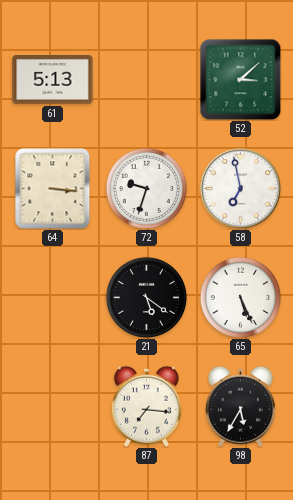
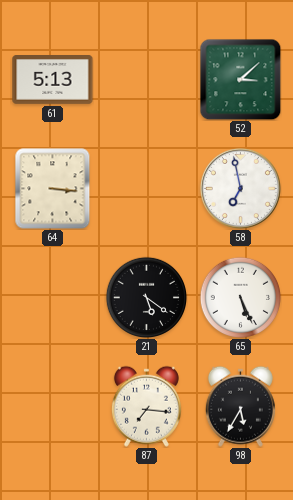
72: 9:33 -> none (146, 188)
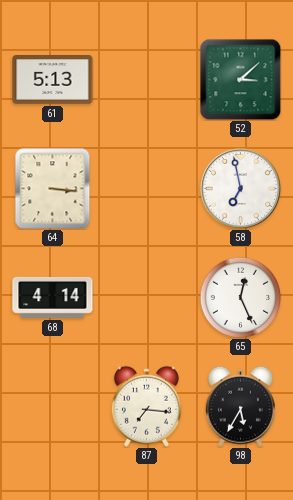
68: none -> 4:14 (53, 297)
21: 5:21 -> none (146, 297)
65: 5:26 -> 12:26 (240, 297)
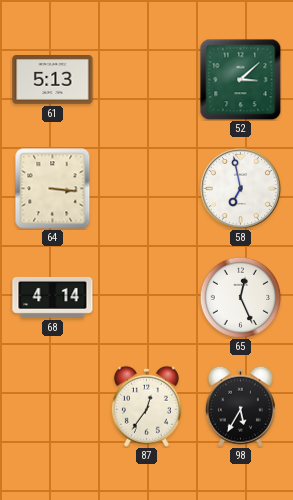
87: 7:16 -> 12:36 (146, 406)
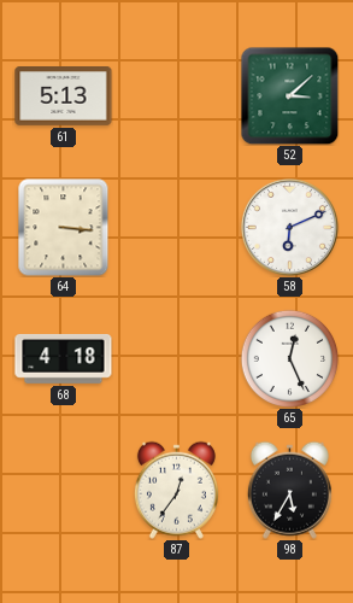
58: 6:58 -> 6:11 (289, 227)
68: 4:14 -> 4:18 (64, 358)
